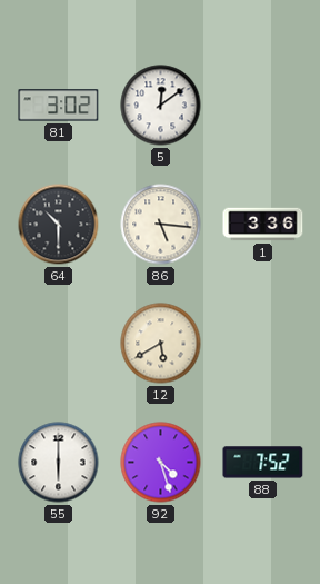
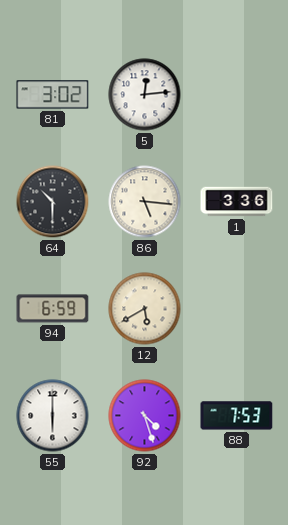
5: 12:09 -> 12:14 (145, 95)
94: none -> 6:59 (53, 309)
88: 7:52 -> 7:53 (237, 416)
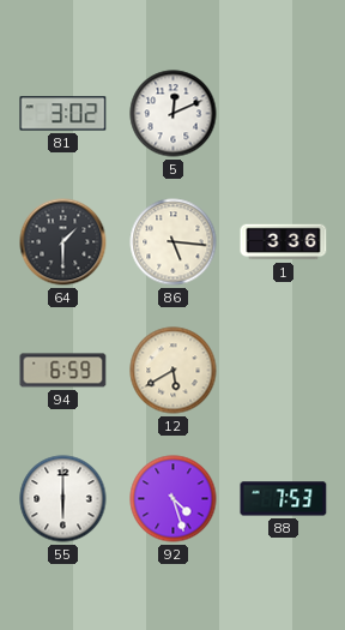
5: 12:14 -> 12:11 (174, 114)
64: 10:30 -> 1:30 (63, 242)
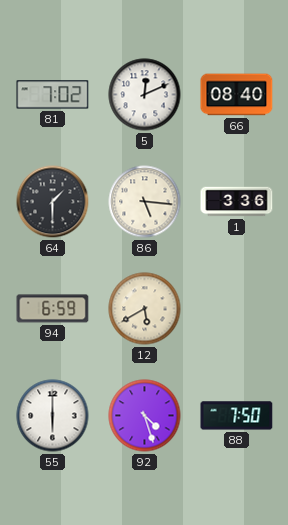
81: 3:02 -> 7:02 (53, 95)
66: none -> 08:40 (237, 95)
88: 7:53 -> 7:50 (237, 416)
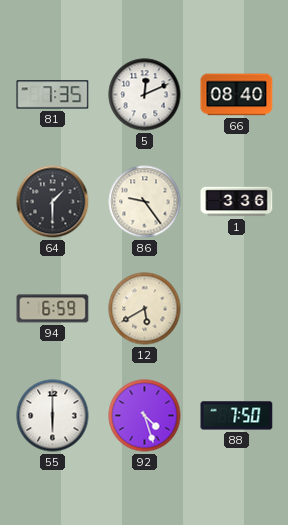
81: 7:02 -> 7:35 (53, 95)
86: 5:16 -> 9:24 (145, 202)
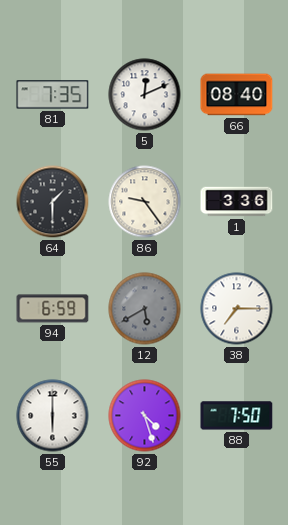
12 dial: cream -> grey (145, 309)
38: none -> 7:15 (237, 309)
